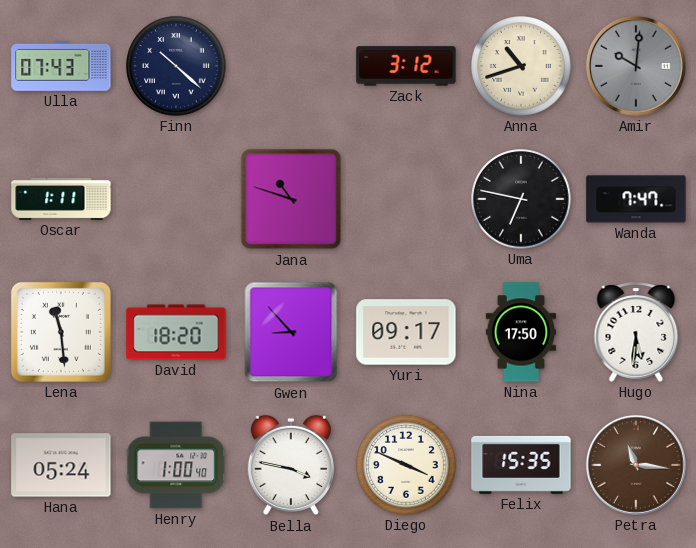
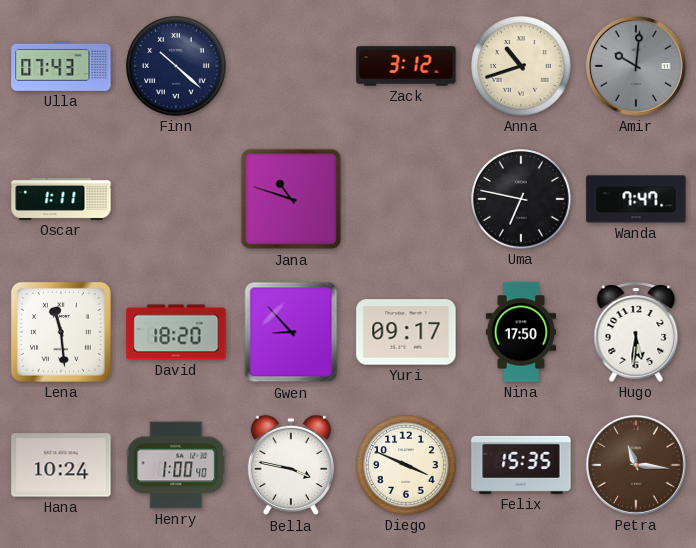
Hana: 05:24 -> 10:24 (61, 465)
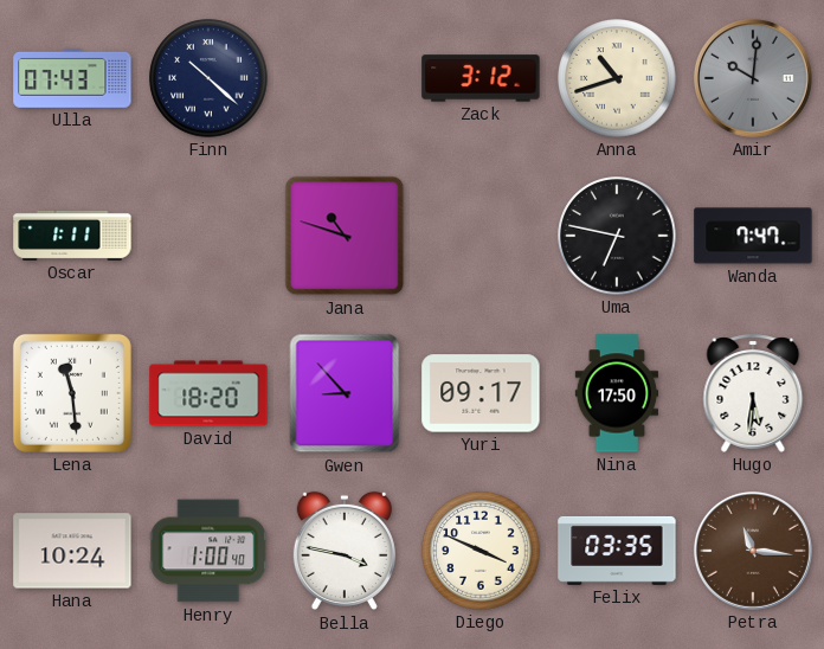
Felix: 15:35 -> 03:35 (617, 551)
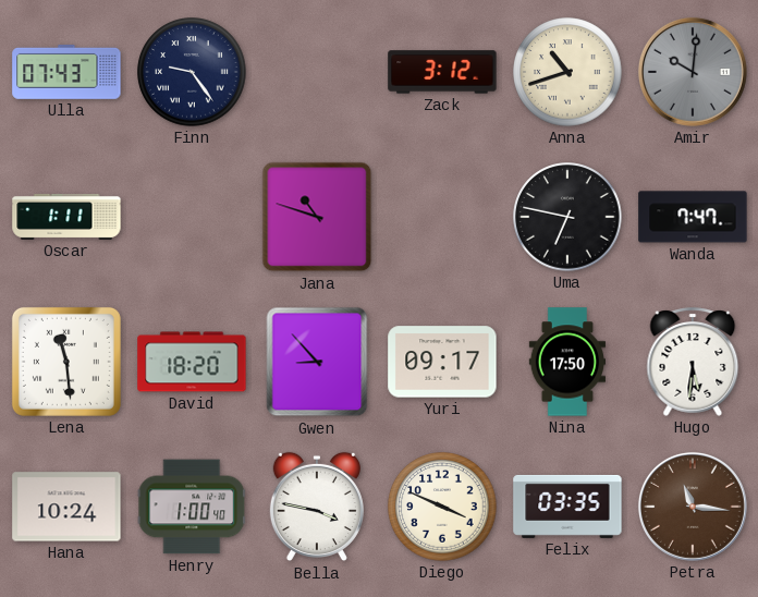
Finn: 10:22 -> 9:24 (192, 72)
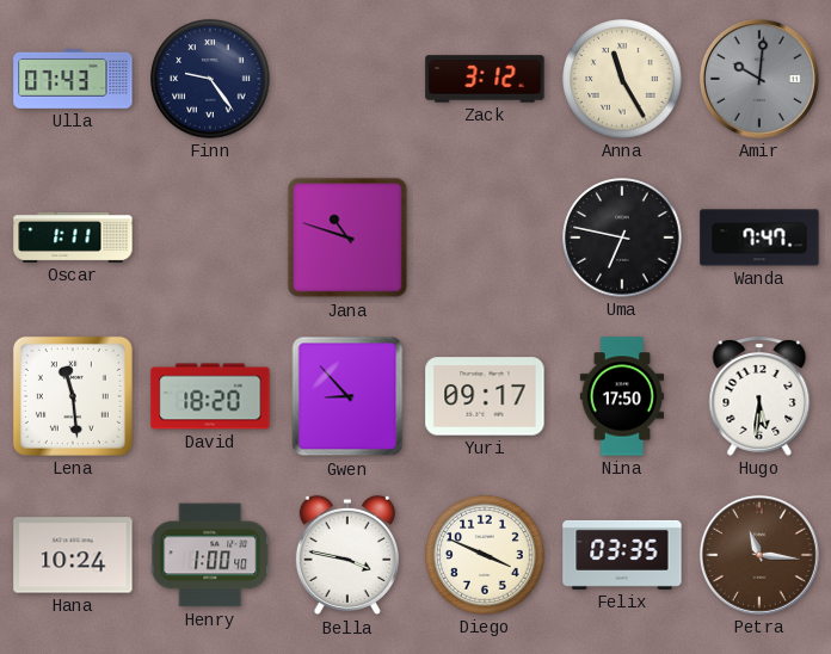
Anna: 10:42 -> 11:25 (622, 79)
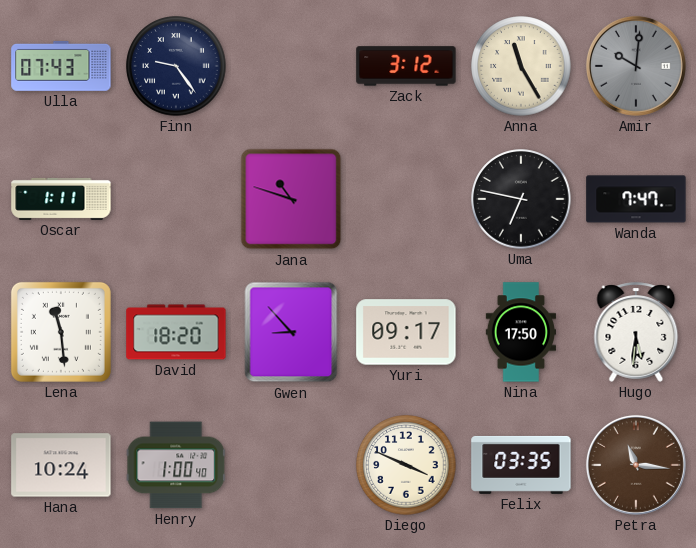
Bella: 3:47 -> none (347, 555)
